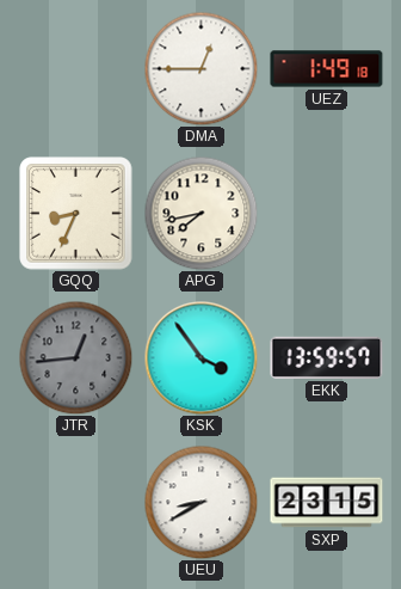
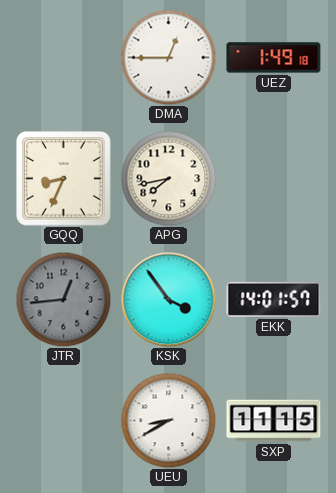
EKK: 13:59 -> 14:01 (274, 299)
SXP: 23:15 -> 11:15 (274, 421)
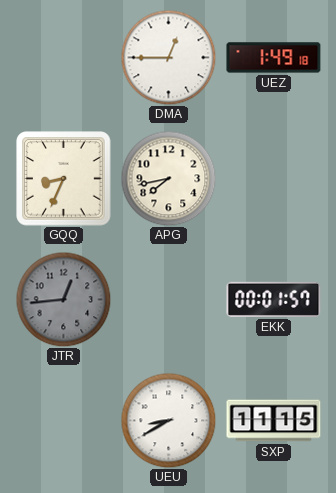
KSK: 3:54 -> none (168, 299)
EKK: 14:01 -> 00:01 (274, 299)
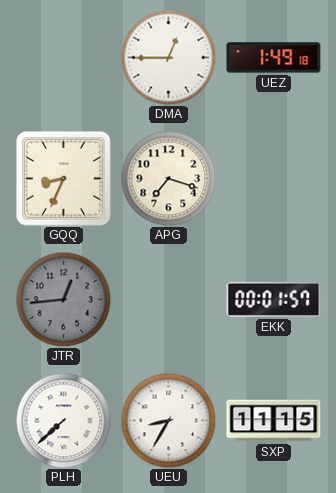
APG: 7:43 -> 7:18 (168, 178)
PLH: none -> 7:38 (63, 420)
UEU: 8:40 -> 8:35 (168, 420)
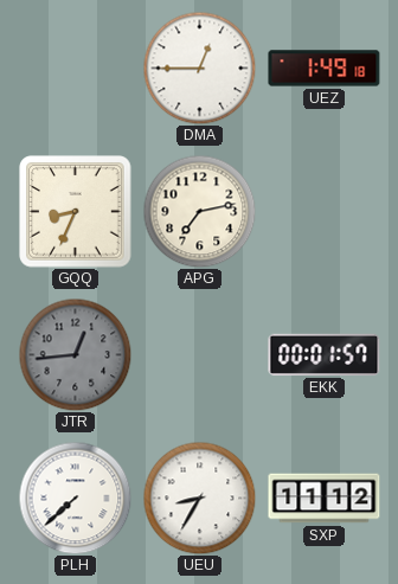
APG: 7:18 -> 7:13 (199, 211)
SXP: 11:15 -> 11:12 (325, 499)
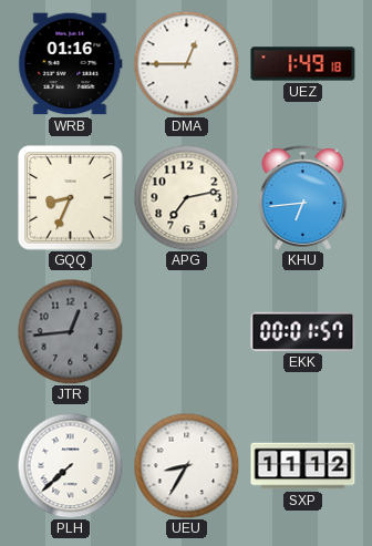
WRB: none -> 01:16 (71, 64)
KHU: none -> 6:44 (303, 198)
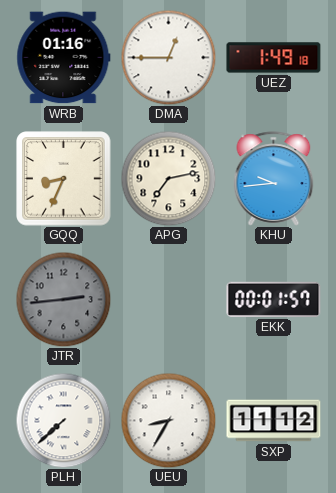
KHU: 6:44 -> 9:44 (274, 179)
JTR: 12:44 -> 2:44 (63, 299)
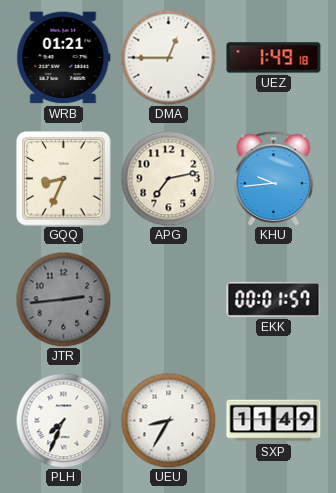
WRB: 01:16 -> 01:21 (64, 58)
PLH: 7:38 -> 7:34 (63, 420)
SXP: 11:12 -> 11:49 (274, 421)
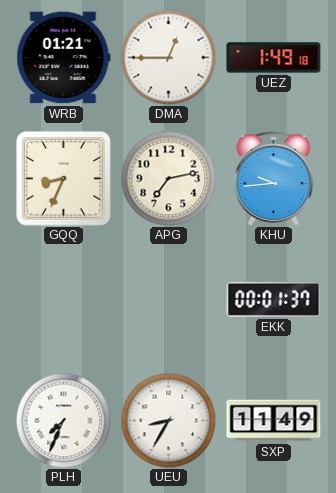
JTR: 2:44 -> none (63, 299)
EKK: 00:01:57 -> 00:01:37 (274, 299)
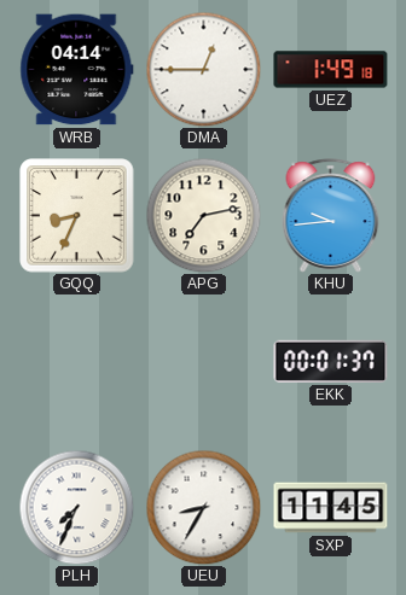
WRB: 01:21 -> 04:14 (77, 70)
SXP: 11:49 -> 11:45 (331, 508)
